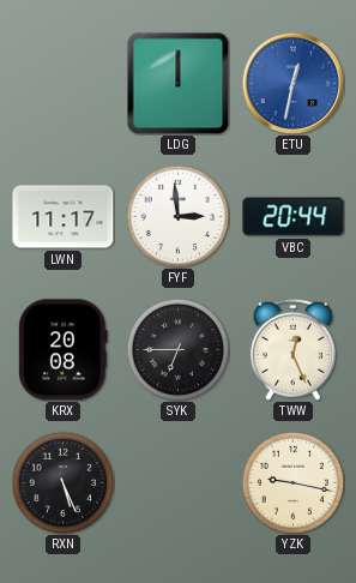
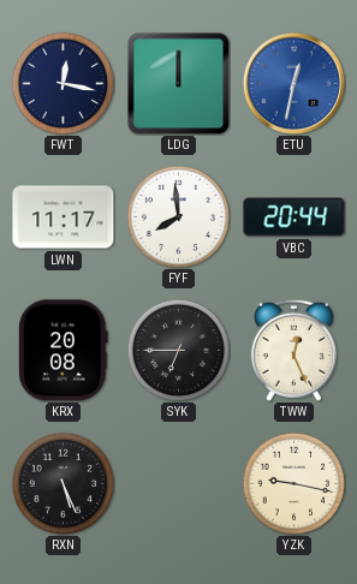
FWT: none -> 12:17 (63, 83)
FYF: 2:59 -> 7:59 (178, 216)
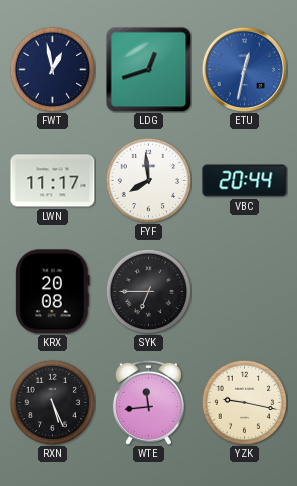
FWT: 12:17 -> 12:58 (52, 69)
LDG: 12:00 -> 12:42 (148, 69)
TWW: 12:26 -> none (293, 350)
WTE: none -> 11:44 (148, 402)
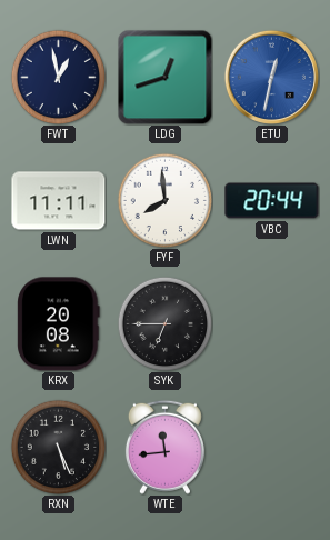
LWN: 11:17 -> 11:11 (59, 201)
YZK: 9:17 -> none (244, 402)
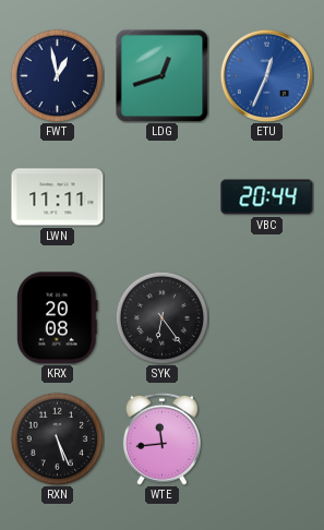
ETU: 12:32 -> 12:34 (266, 75)
FYF: 7:59 -> none (164, 200)
SYK: 6:45 -> 6:24 (161, 317)
